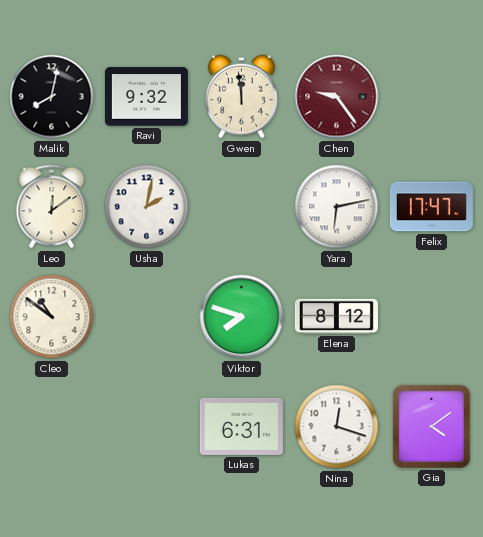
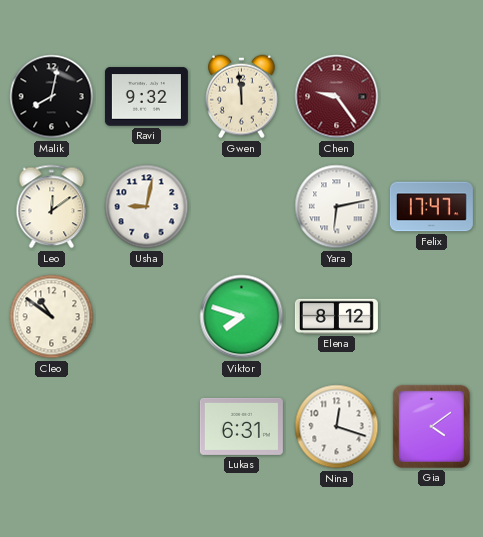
Usha: 2:02 -> 9:02 (147, 207)
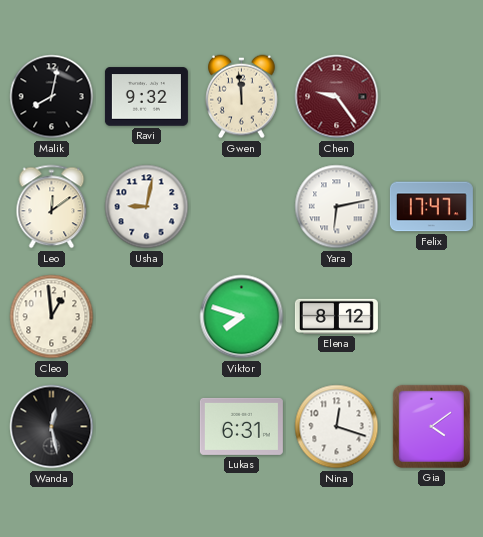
Cleo: 10:51 -> 12:59 (52, 317)
Wanda: none -> 12:28 (52, 427)
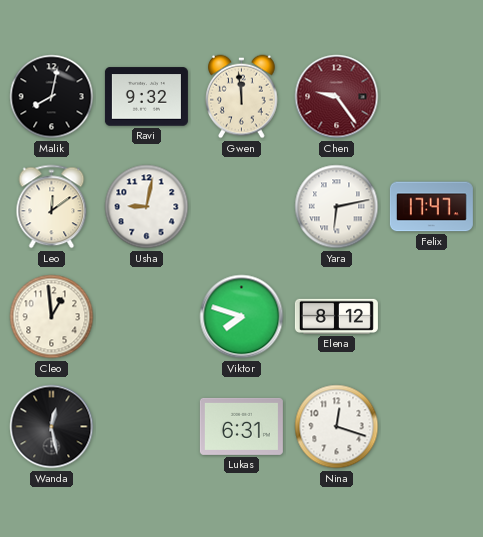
Gia: 4:09 -> none (431, 426)
